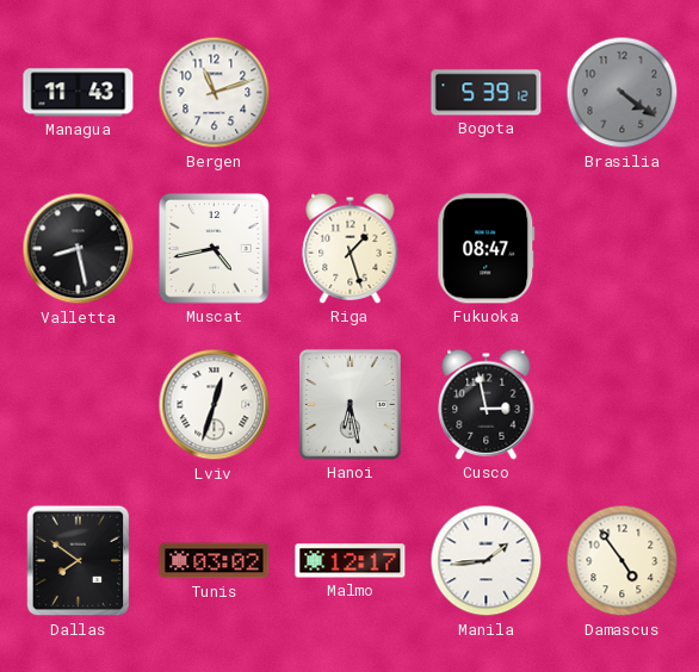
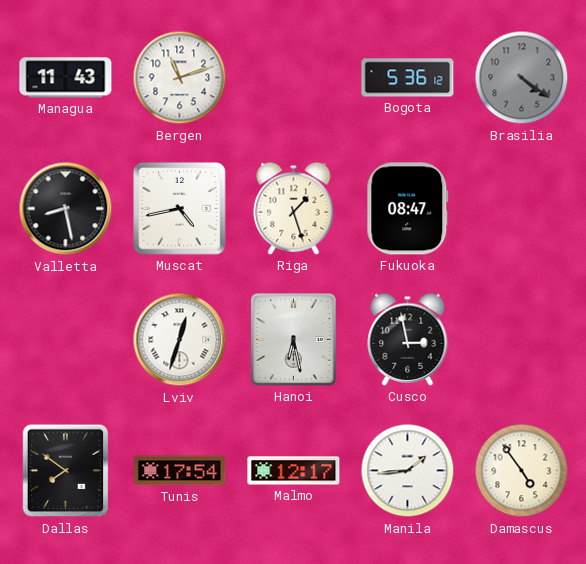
Bogota: 5:39 -> 5:36 (408, 78)
Tunis: 03:02 -> 17:54 (180, 471)
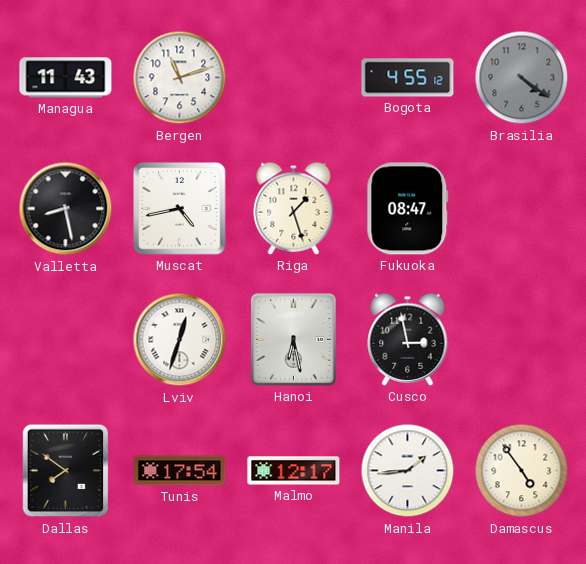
Bogota: 5:36 -> 4:55 (408, 78)
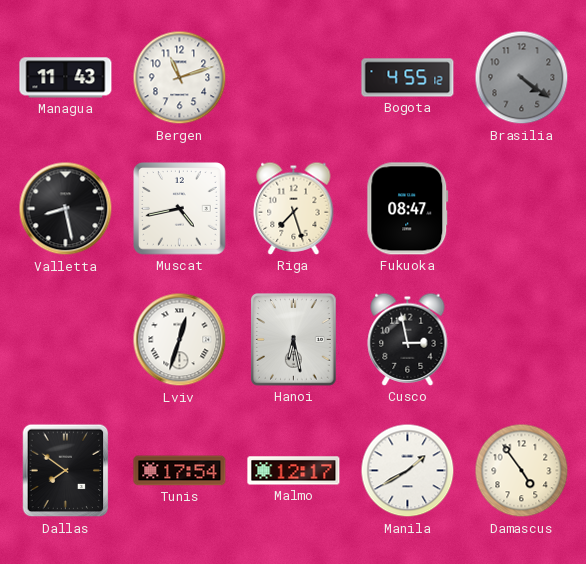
Riga: 1:27 -> 7:27 (294, 208)
Manila: 1:44 -> 1:40 (408, 471)
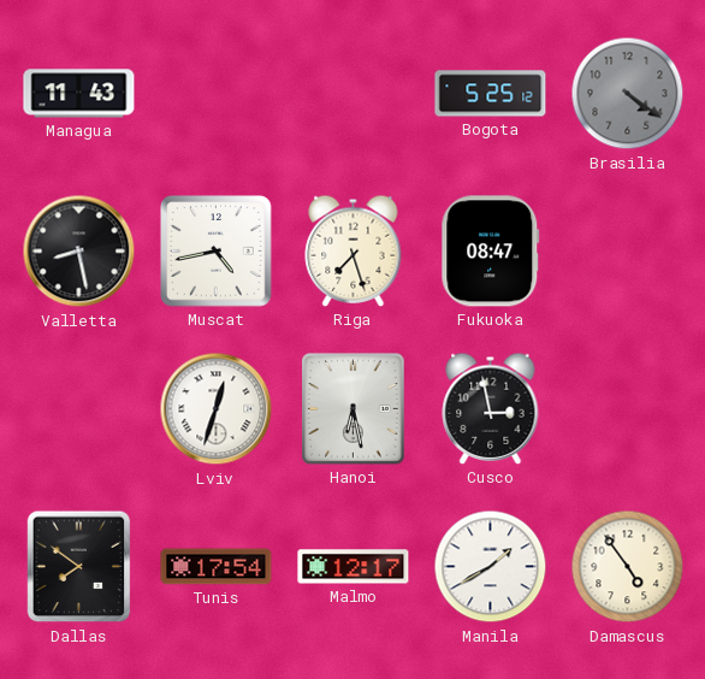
Bergen: 11:12 -> none (180, 78)
Bogota: 4:55 -> 5:25 (491, 94)
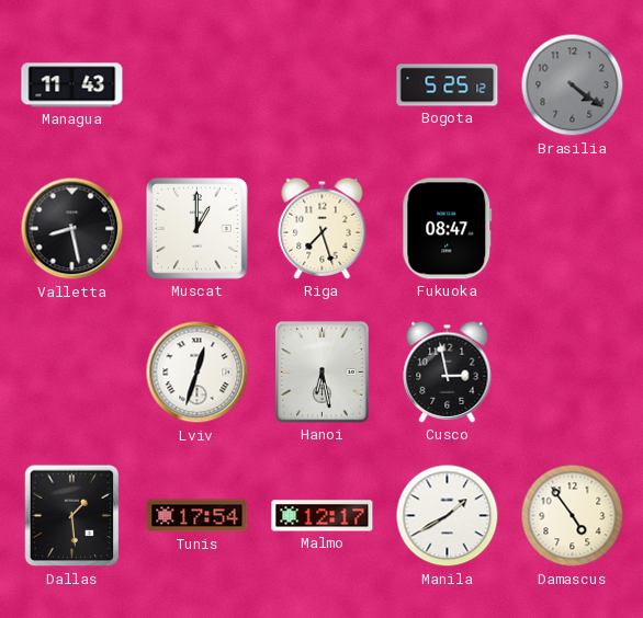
Muscat: 4:43 -> 1:00 (198, 229)
Dallas: 7:51 -> 1:29 (72, 516)
